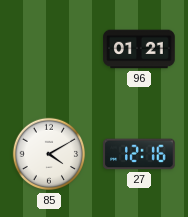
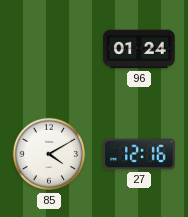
96: 01:21 -> 01:24 (139, 49)
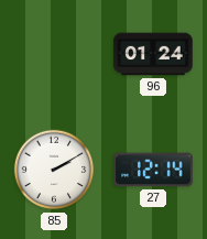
85: 4:10 -> 2:10 (54, 170)
27: 12:16 -> 12:14 (153, 170)
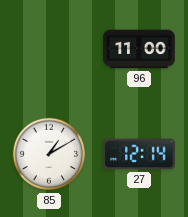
96: 01:24 -> 11:00 (139, 49)
85: 2:10 -> 1:10 (49, 154)
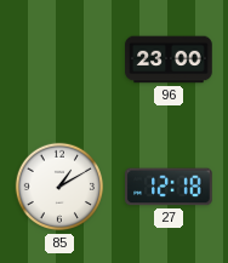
96: 11:00 -> 23:00 (169, 59)
27: 12:14 -> 12:18 (169, 187)
